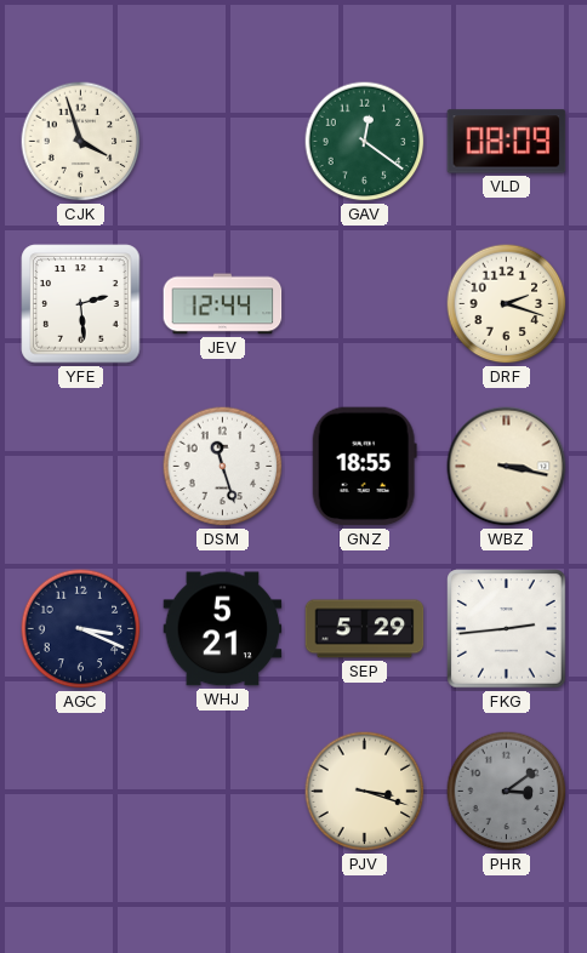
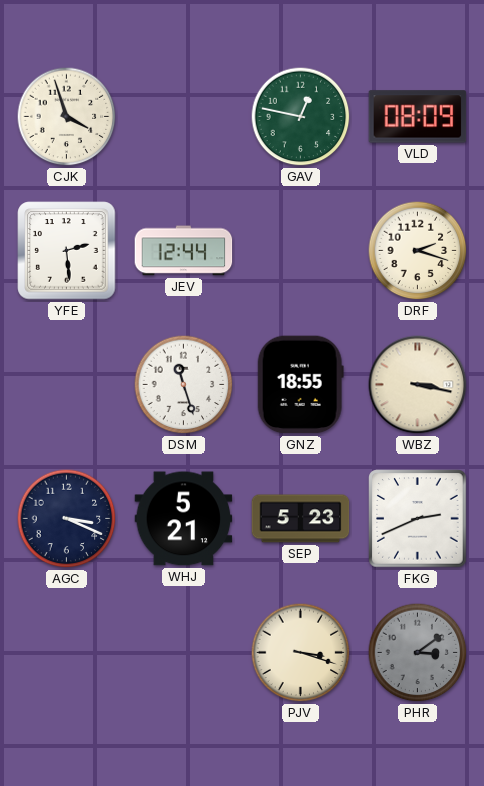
GAV: 12:21 -> 12:47 (301, 117)
SEP: 5:29 -> 5:23 (301, 519)
FKG: 2:44 -> 2:41 (418, 519)
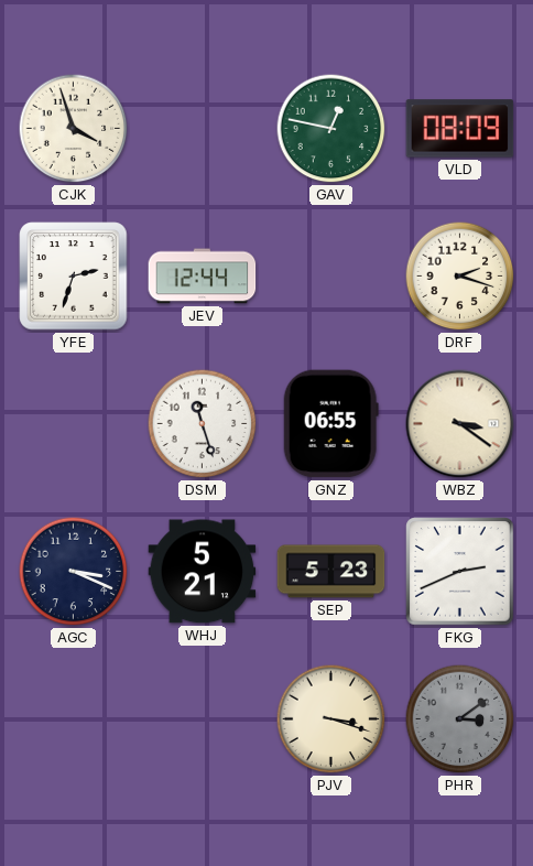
YFE: 2:29 -> 2:33 (74, 277)
GNZ: 18:55 -> 06:55 (330, 424)
WBZ: 3:17 -> 3:21 (460, 424)
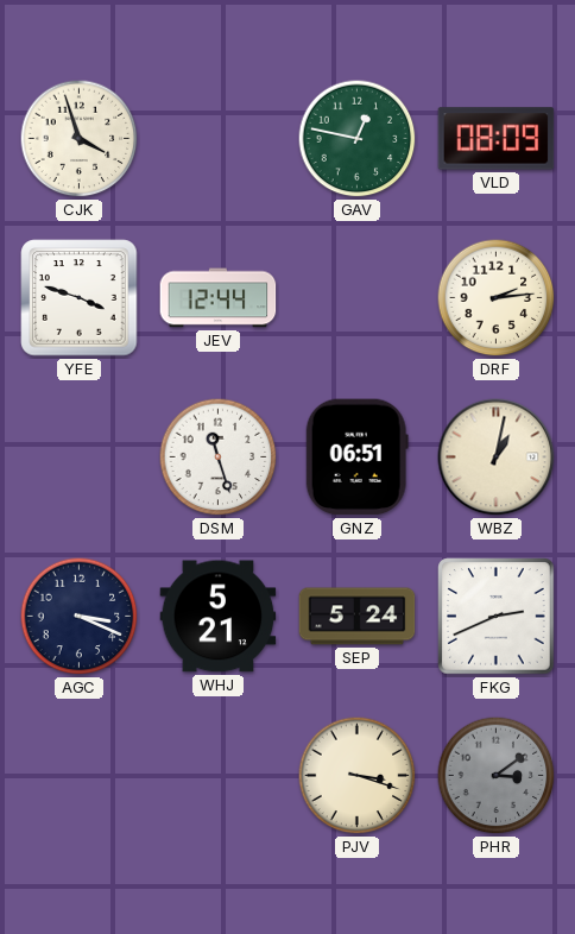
YFE: 2:33 -> 3:48 (80, 298)
DRF: 2:18 -> 2:14 (497, 298)
GNZ: 06:55 -> 06:51 (356, 457)
WBZ: 3:21 -> 1:02 (497, 457)
SEP: 5:23 -> 5:24 (358, 617)
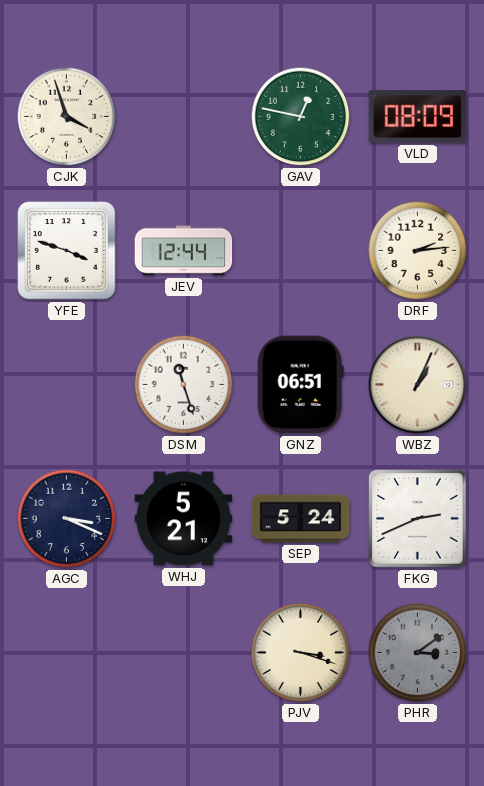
WBZ: 1:02 -> 1:04 (418, 385)
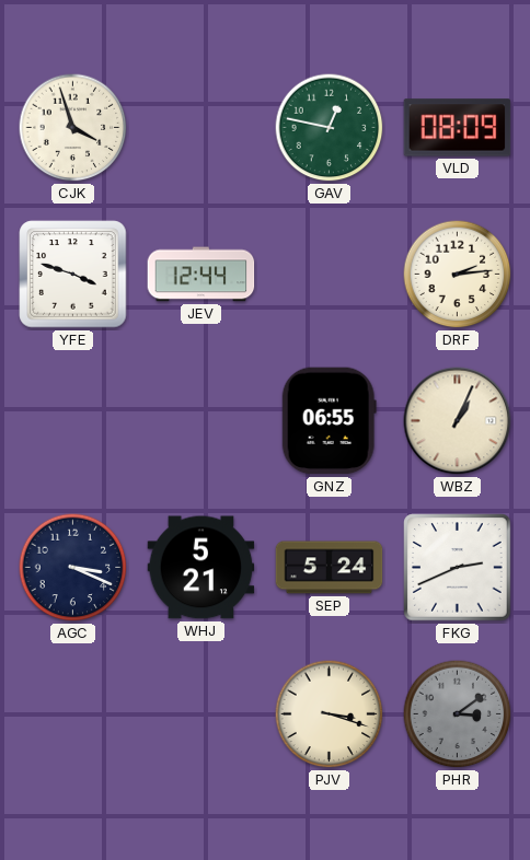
DSM: 11:27 -> none (184, 385)
GNZ: 06:51 -> 06:55 (329, 421)
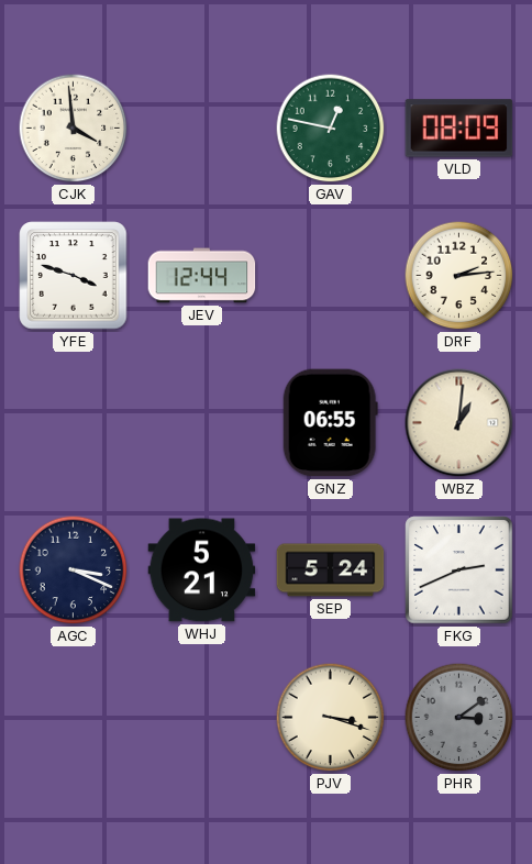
CJK: 3:57 -> 3:59 (74, 129)
WBZ: 1:04 -> 1:01 (459, 423)
